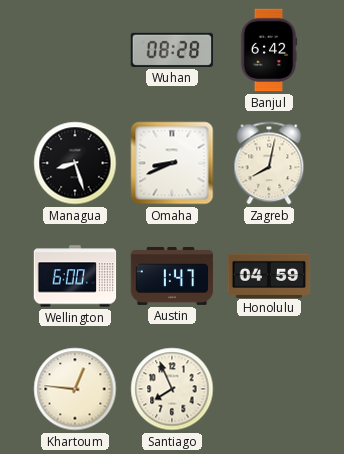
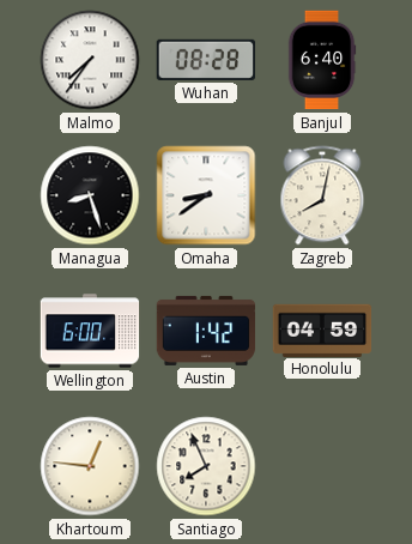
Malmo: none -> 7:36 (90, 60)
Banjul: 6:42 -> 6:40 (322, 60)
Omaha: 8:41 -> 8:39 (206, 195)
Austin: 1:47 -> 1:42 (206, 331)
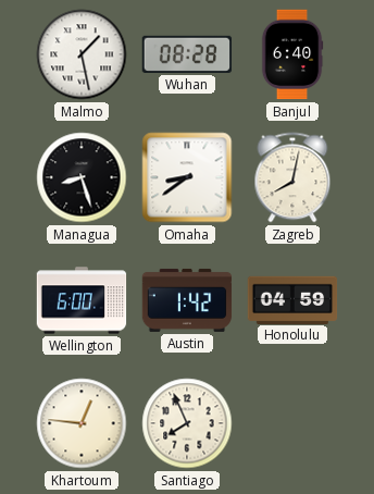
Malmo: 7:36 -> 1:28 (82, 54)
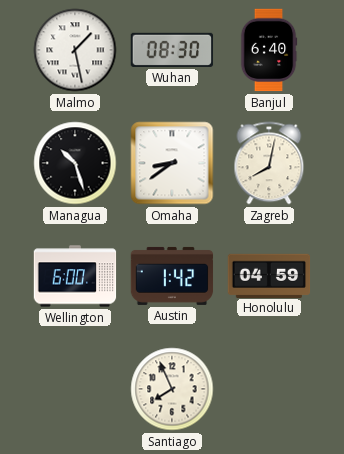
Wuhan: 08:28 -> 08:30 (172, 50)
Managua: 8:27 -> 10:27 (75, 163)
Khartoum: 12:46 -> none (82, 423)
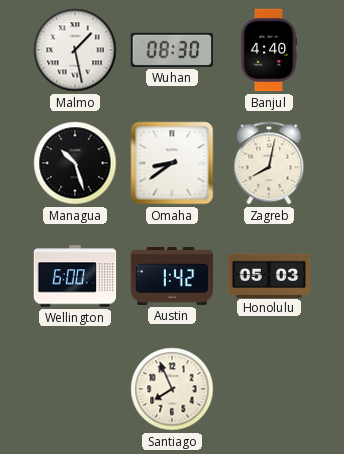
Banjul: 6:40 -> 4:40 (269, 50)
Honolulu: 04:59 -> 05:03 (269, 275)
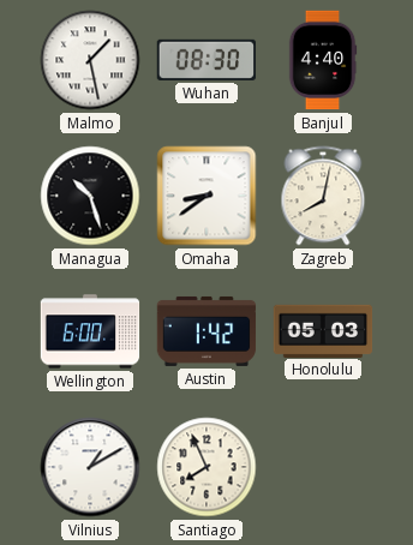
Vilnius: none -> 1:10 (90, 467)
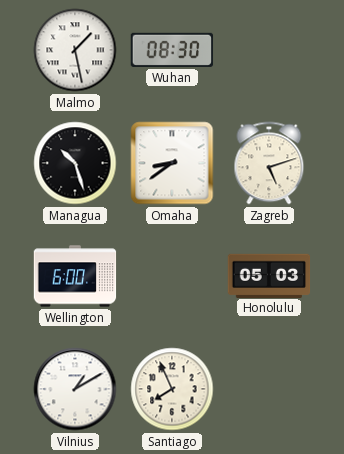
Banjul: 4:40 -> none (323, 60)
Zagreb: 8:02 -> 5:12 (269, 163)
Austin: 1:42 -> none (206, 331)
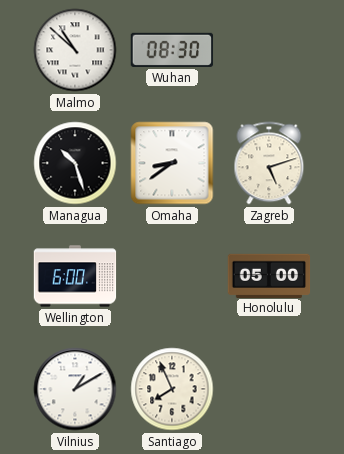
Malmo: 1:28 -> 10:52 (75, 50)
Honolulu: 05:03 -> 05:00 (269, 275)
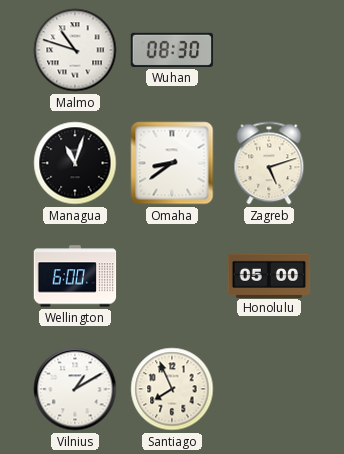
Malmo: 10:52 -> 10:48 (75, 50)
Managua: 10:27 -> 11:03 (75, 163)
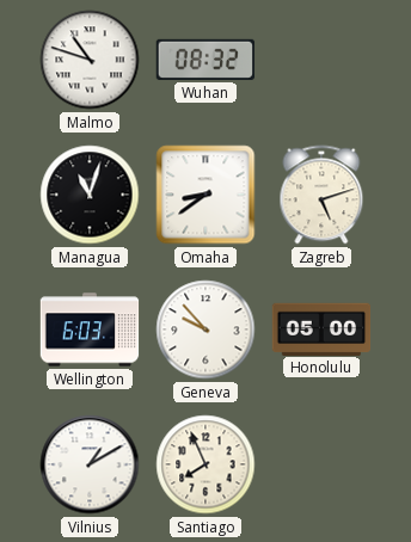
Wuhan: 08:30 -> 08:32 (205, 60)
Wellington: 6:00 -> 6:03 (90, 329)
Geneva: none -> 9:53 (205, 329)
